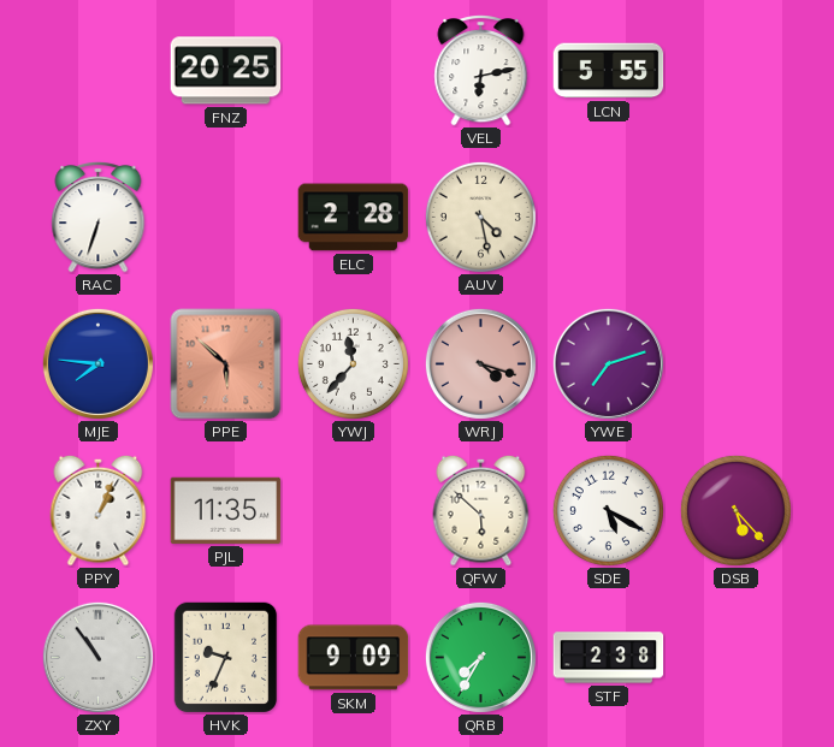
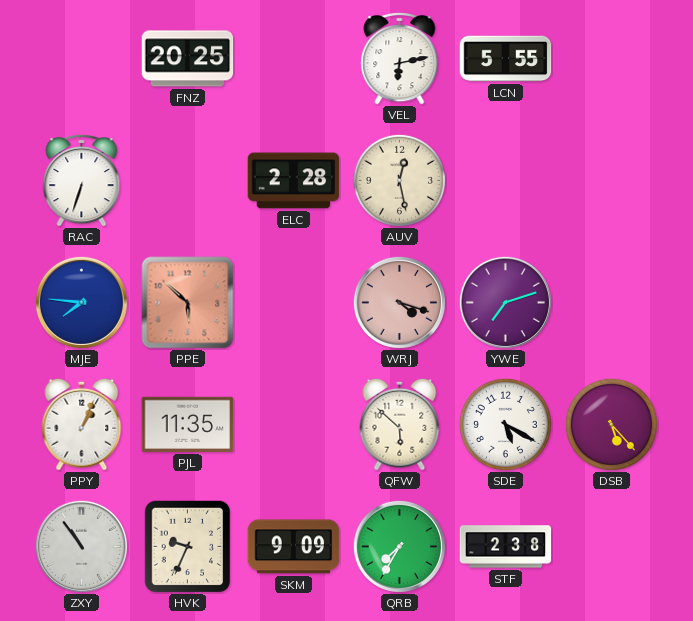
AUV: 4:28 -> 12:28 (399, 180)
YWJ: 11:37 -> none (353, 363)
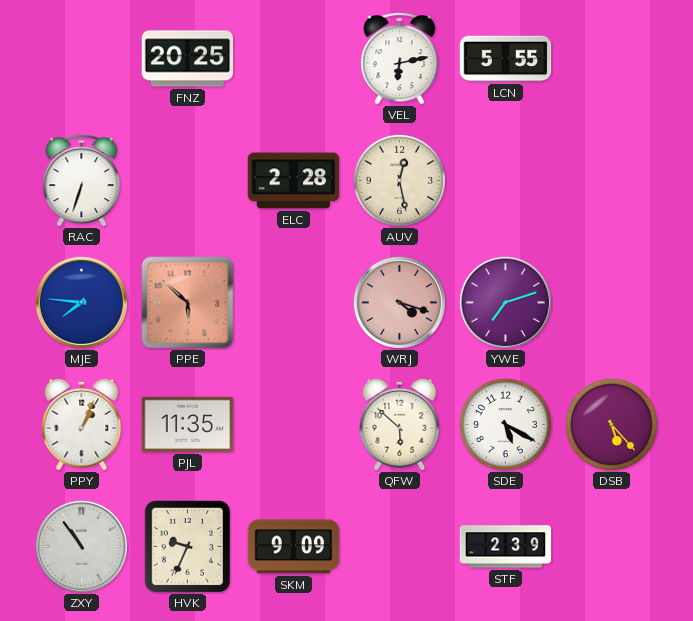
QRB: 7:35 -> none (399, 546)
STF: 2:38 -> 2:39 (506, 547)
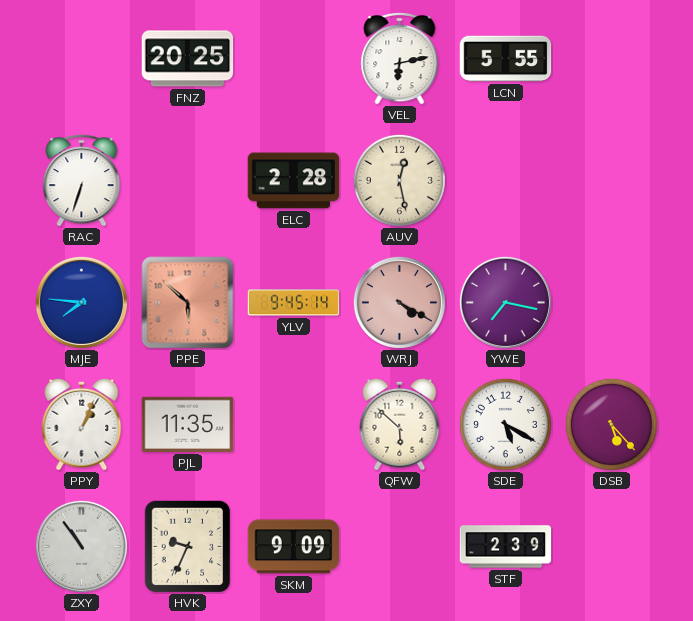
YLV: none -> 9:45 (294, 303)
WRJ: 4:18 -> 4:20 (399, 302)
YWE: 7:12 -> 7:17 (505, 302)
